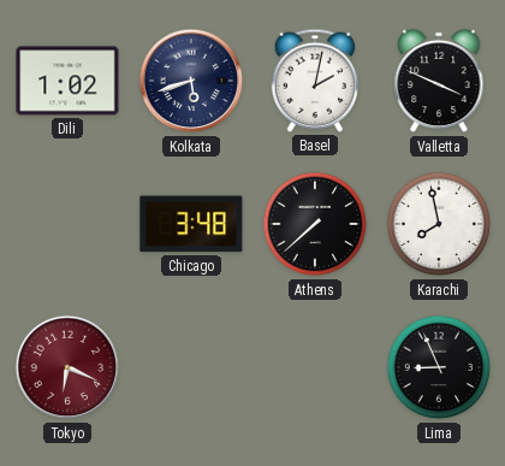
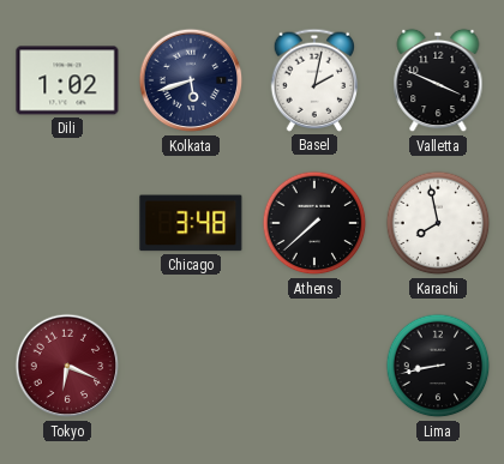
Lima: 8:56 -> 8:43 (438, 366)
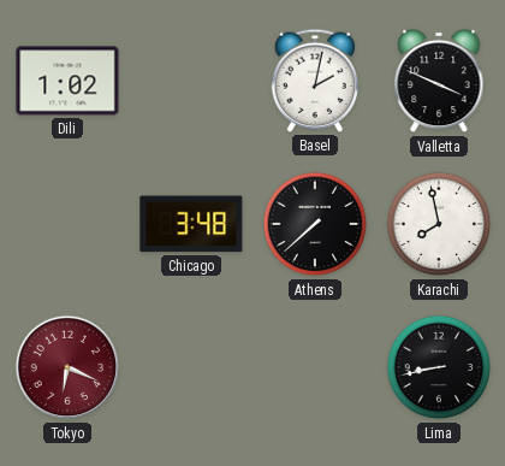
Kolkata: 5:42 -> none (191, 80)
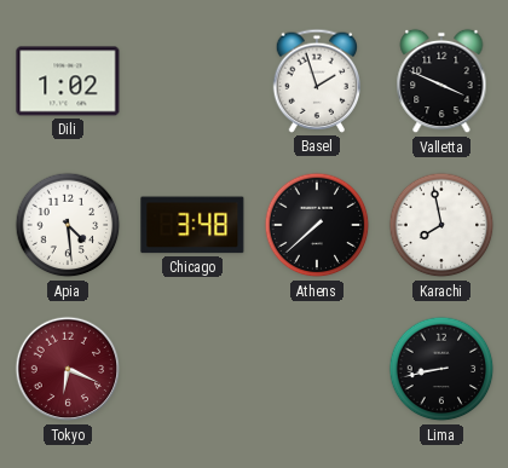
Basel: 2:02 -> 1:57 (316, 81)
Apia: none -> 4:29 (68, 225)
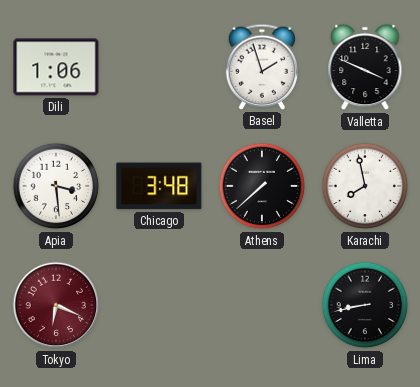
Dili: 1:02 -> 1:06 (56, 67)
Apia: 4:29 -> 3:29 (56, 186)
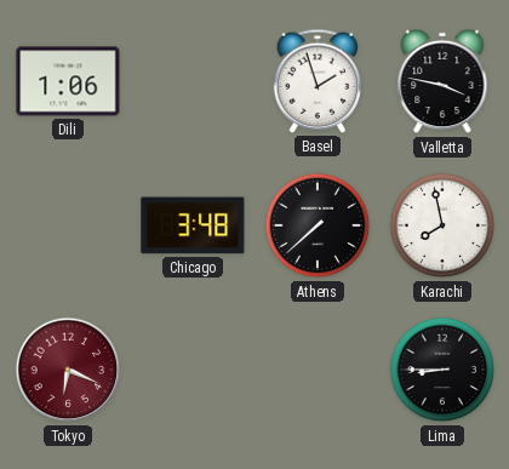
Valletta: 3:49 -> 3:47 (442, 81)
Apia: 3:29 -> none (56, 186)
Lima: 8:43 -> 8:45 (442, 370)
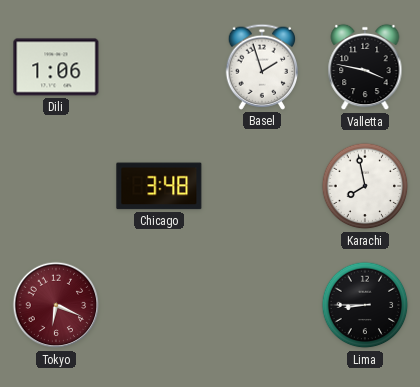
Athens: 7:38 -> none (318, 225)
